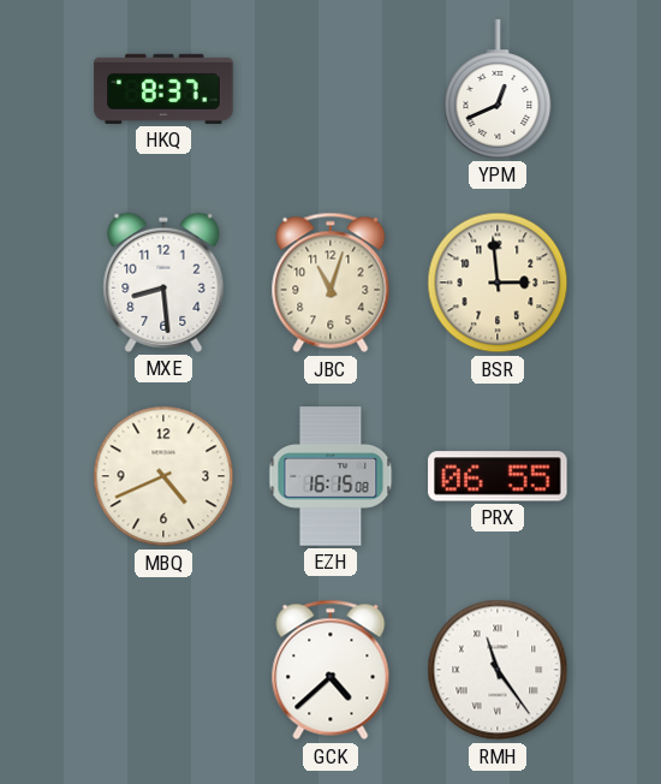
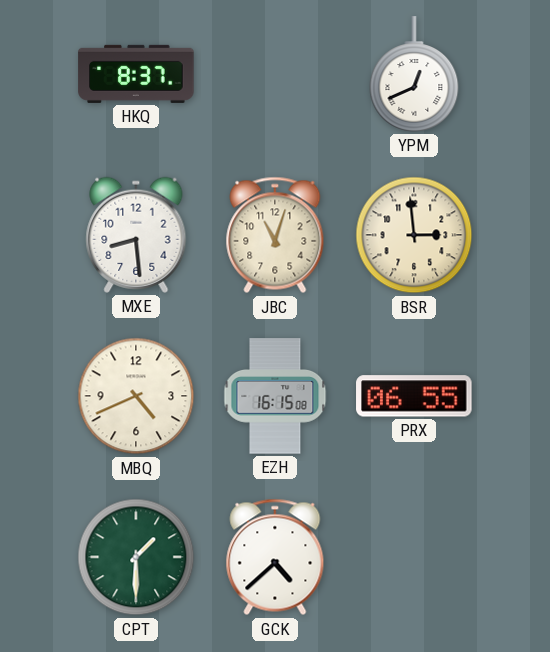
CPT: none -> 1:30 (136, 557)
RMH: 11:24 -> none (498, 670)
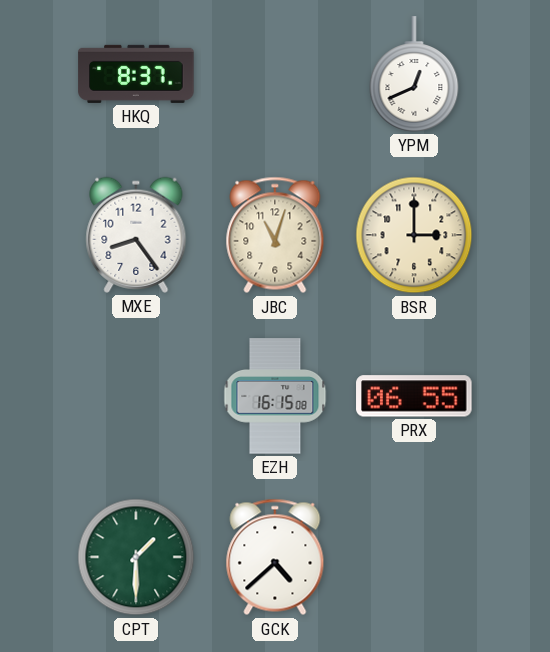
MXE: 8:29 -> 8:24 (136, 235)
BSR: 2:59 -> 3:00 (414, 235)
MBQ: 4:41 -> none (136, 396)
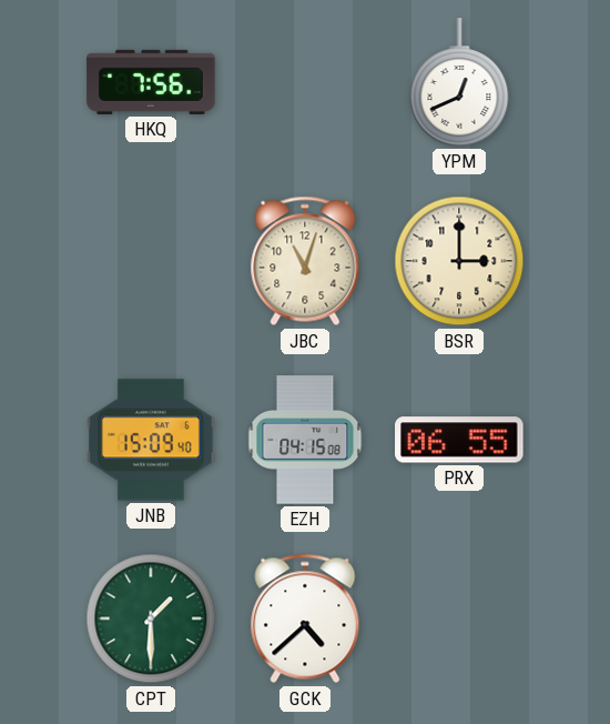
HKQ: 8:37 -> 7:56 (151, 82)
MXE: 8:24 -> none (136, 235)
JNB: none -> 15:09 (151, 440)
EZH: 16:15 -> 04:15 (305, 440)
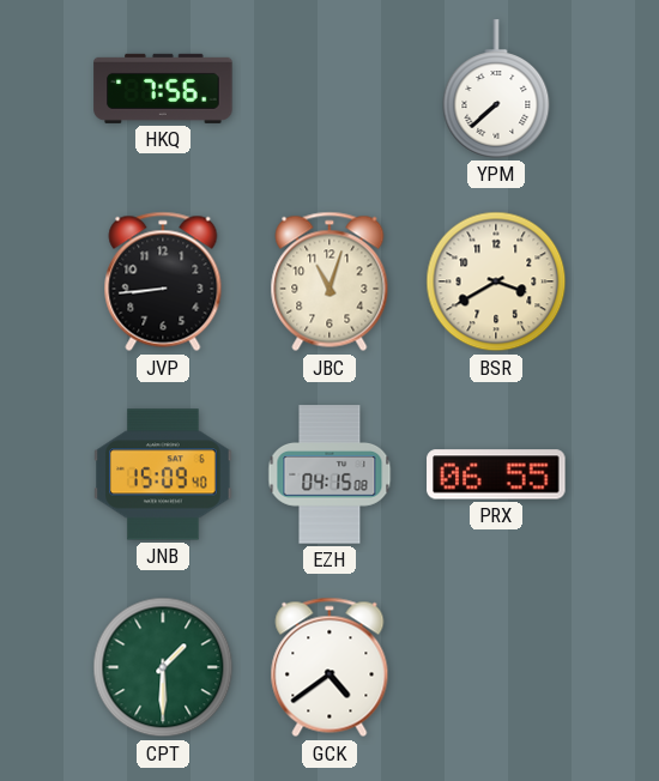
YPM: 12:41 -> 7:38 (496, 89)
JVP: none -> 8:44 (163, 281)
BSR: 3:00 -> 3:40 (496, 281)
GCK: 4:38 -> 4:39 (329, 667)
